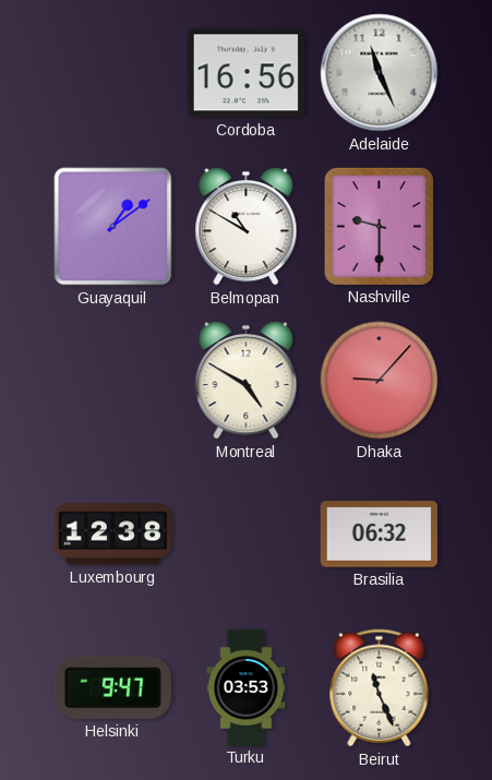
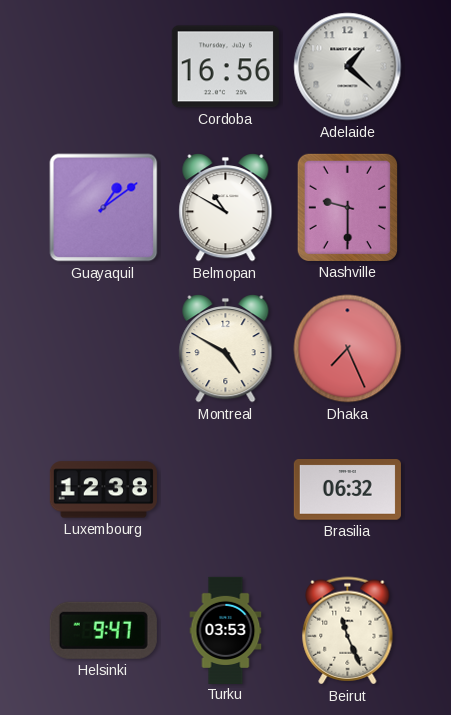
Adelaide: 11:26 -> 1:22 (348, 67)
Dhaka: 9:07 -> 7:26 (348, 349)
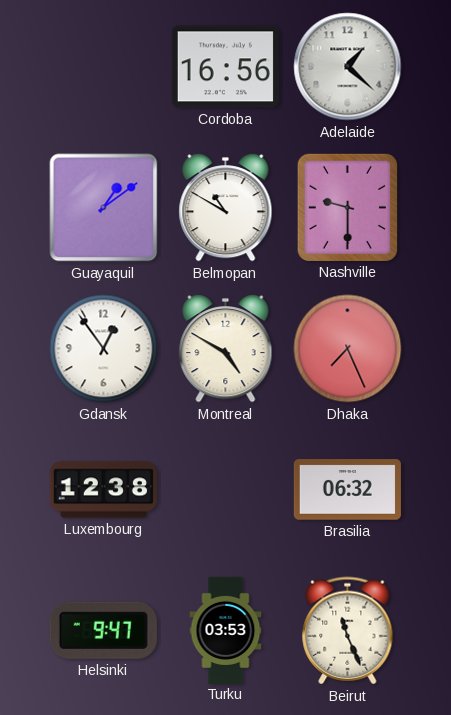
Gdansk: none -> 12:54 (104, 349)
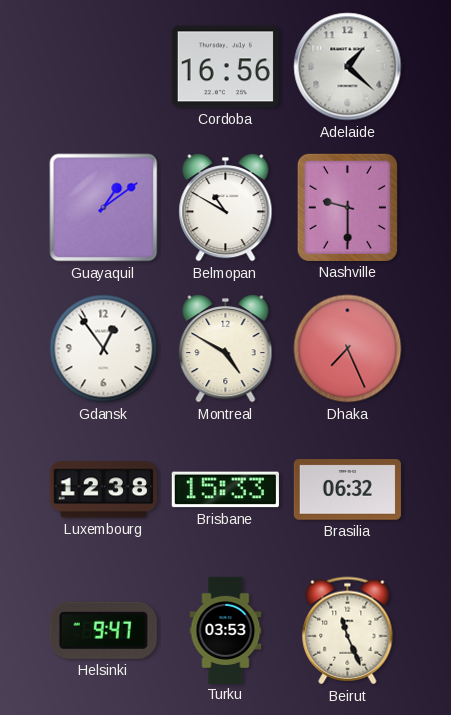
Brisbane: none -> 15:33 (225, 490)
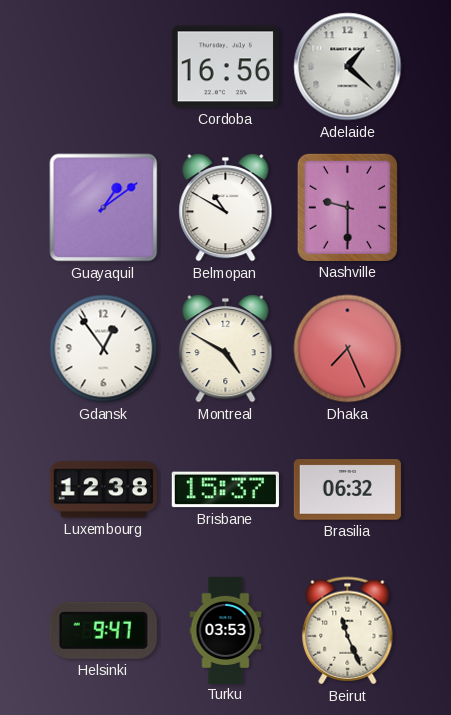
Brisbane: 15:33 -> 15:37 (225, 490)
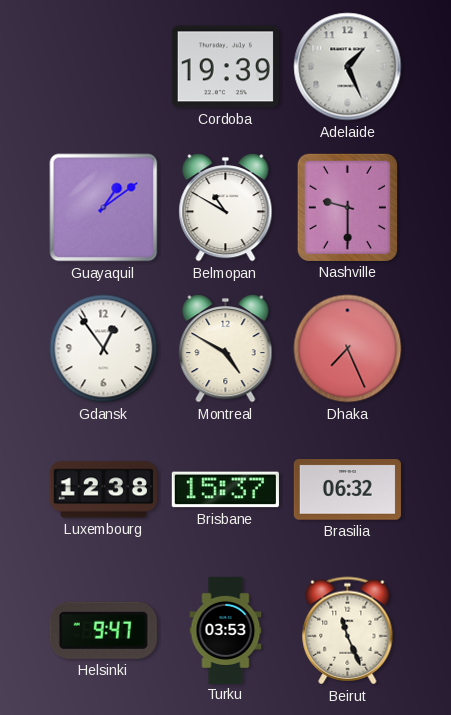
Cordoba: 16:56 -> 19:39 (225, 67)
Adelaide: 1:22 -> 1:26 (348, 67)
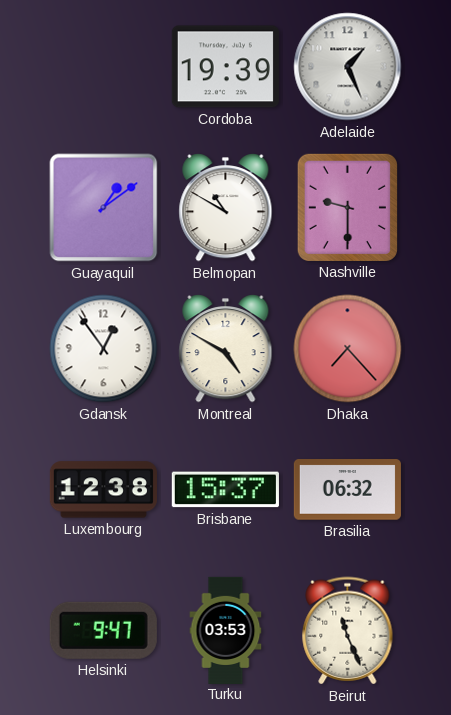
Dhaka: 7:26 -> 7:23 (348, 349)
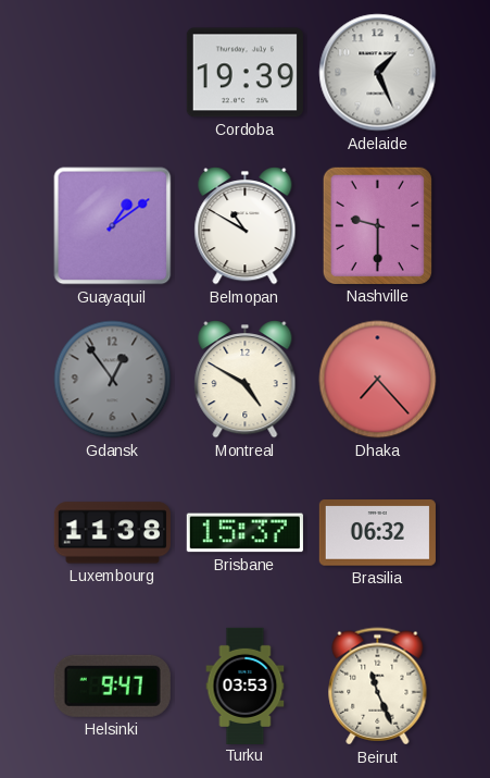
Gdansk dial: white -> grey (113, 380)
Luxembourg: 12:38 -> 11:38 (112, 533)
